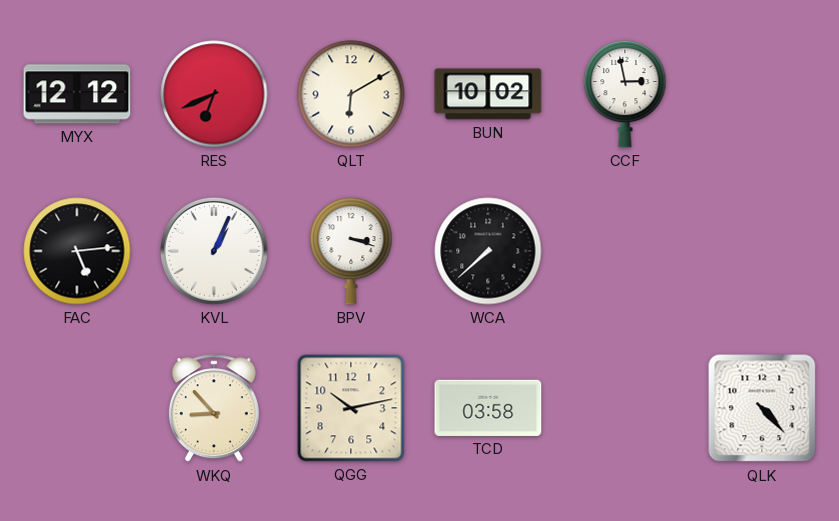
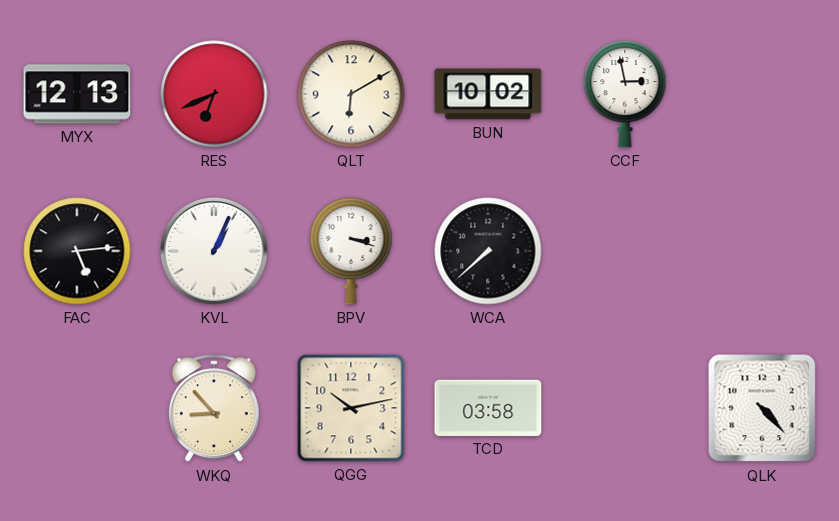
MYX: 12:12 -> 12:13 (77, 94)
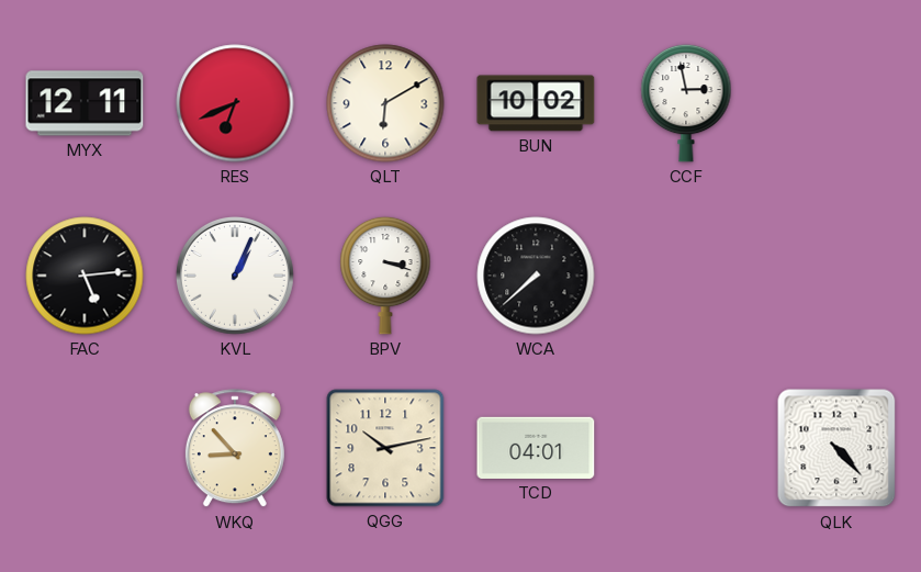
MYX: 12:13 -> 12:11 (85, 103)
TCD: 03:58 -> 04:01 (536, 448)
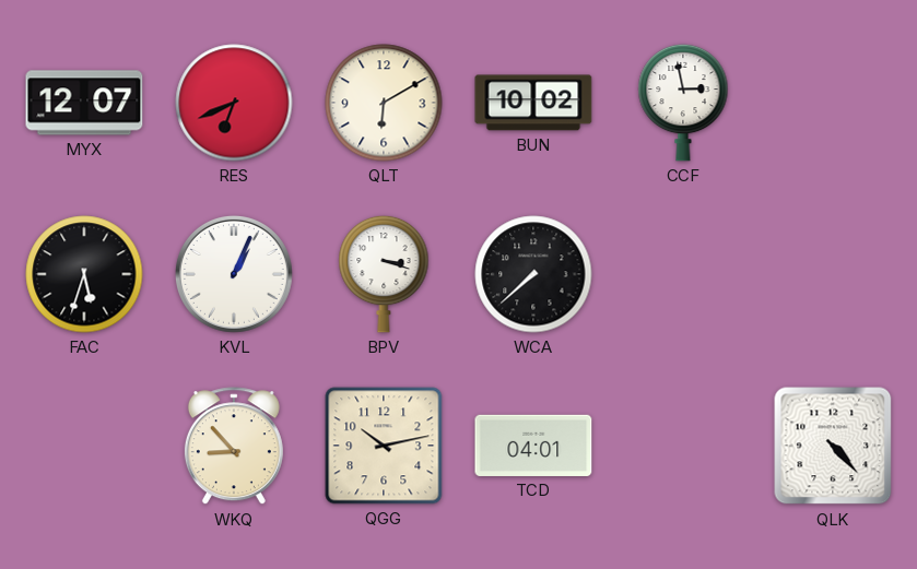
MYX: 12:11 -> 12:07 (84, 103)
FAC: 5:14 -> 5:33 (84, 274)
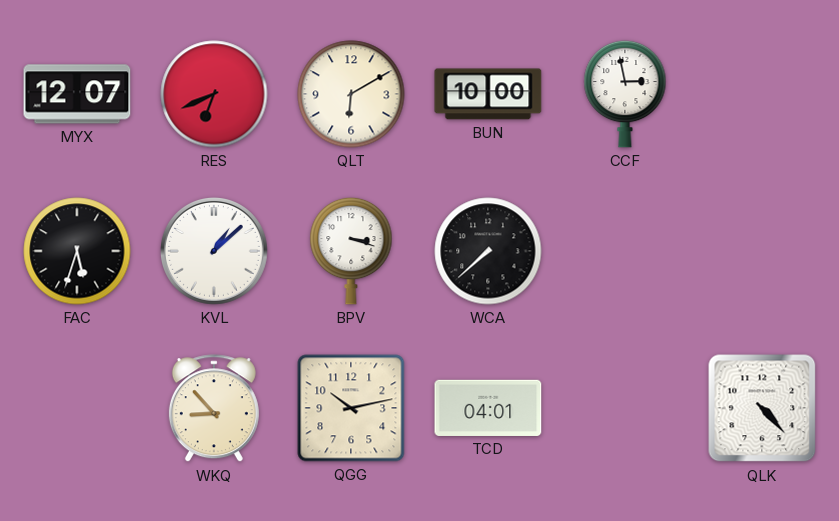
BUN: 10:02 -> 10:00 (488, 94)
KVL: 1:04 -> 1:08 (214, 251)
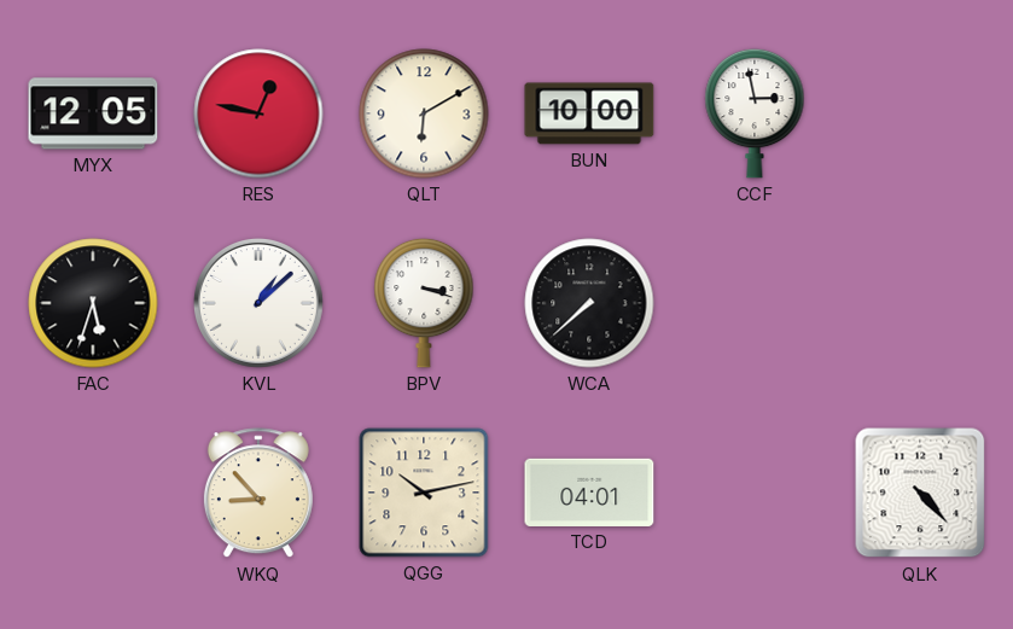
MYX: 12:07 -> 12:05 (93, 113)
RES: 6:41 -> 12:47 (258, 113)
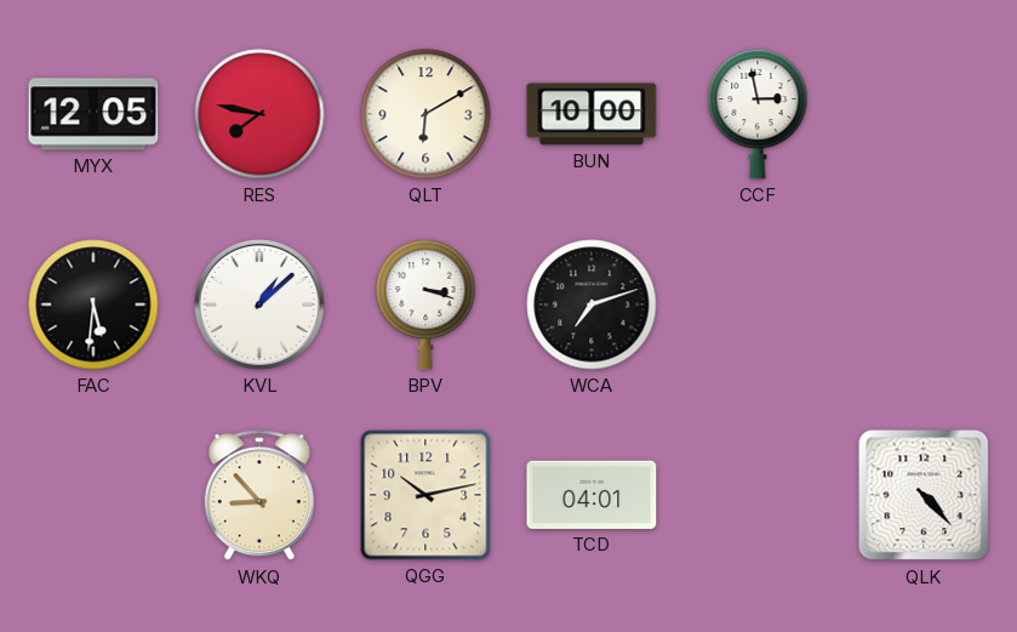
RES: 12:47 -> 7:47 (259, 114)
FAC: 5:33 -> 5:31 (93, 304)
WCA: 7:38 -> 7:12 (592, 304)
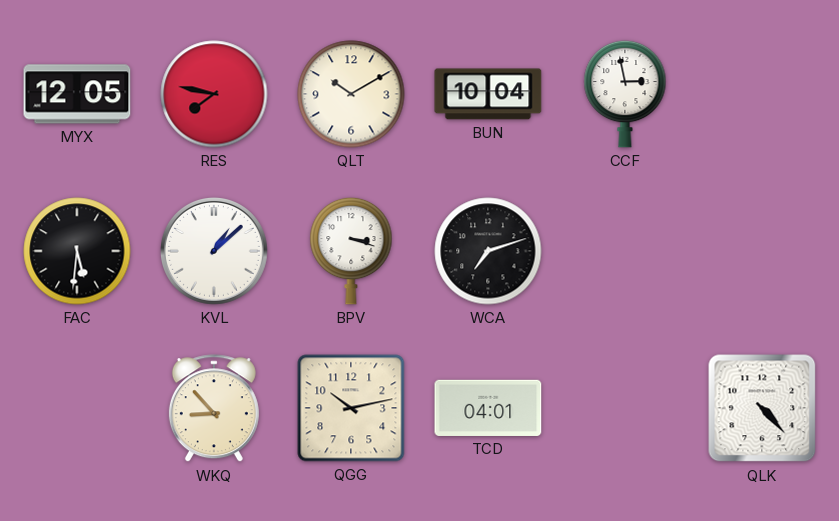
QLT: 6:10 -> 10:10 (351, 94)
BUN: 10:00 -> 10:04 (488, 94)
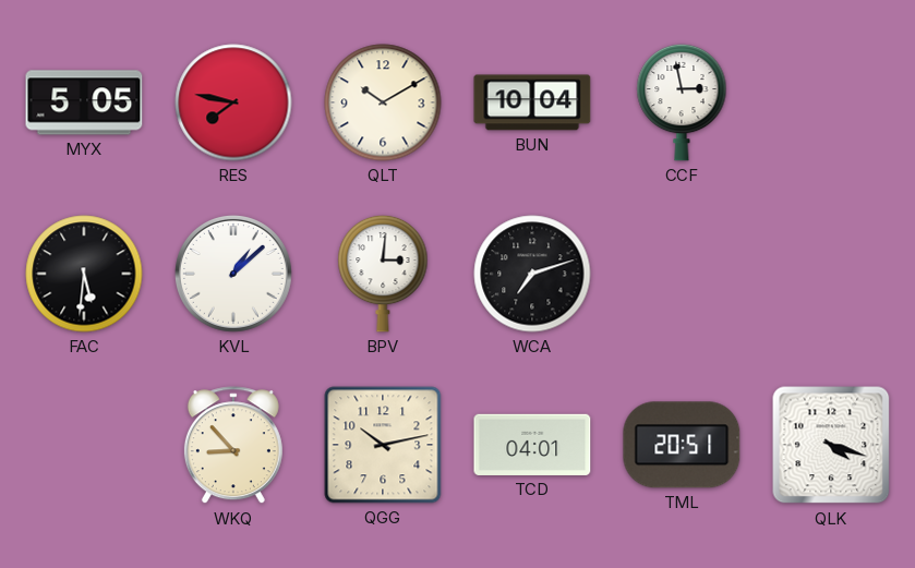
MYX: 12:05 -> 5:05 (84, 102)
BPV: 3:18 -> 3:01 (383, 274)
TML: none -> 20:51 (682, 445)
QLK: 4:23 -> 4:18 (831, 445)
